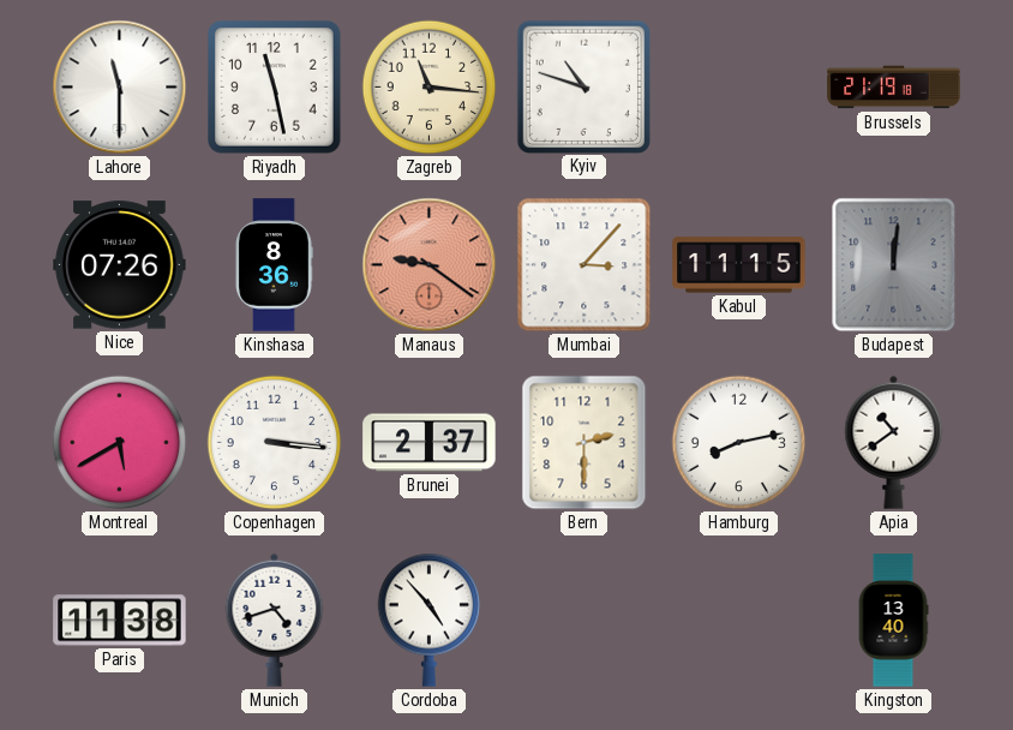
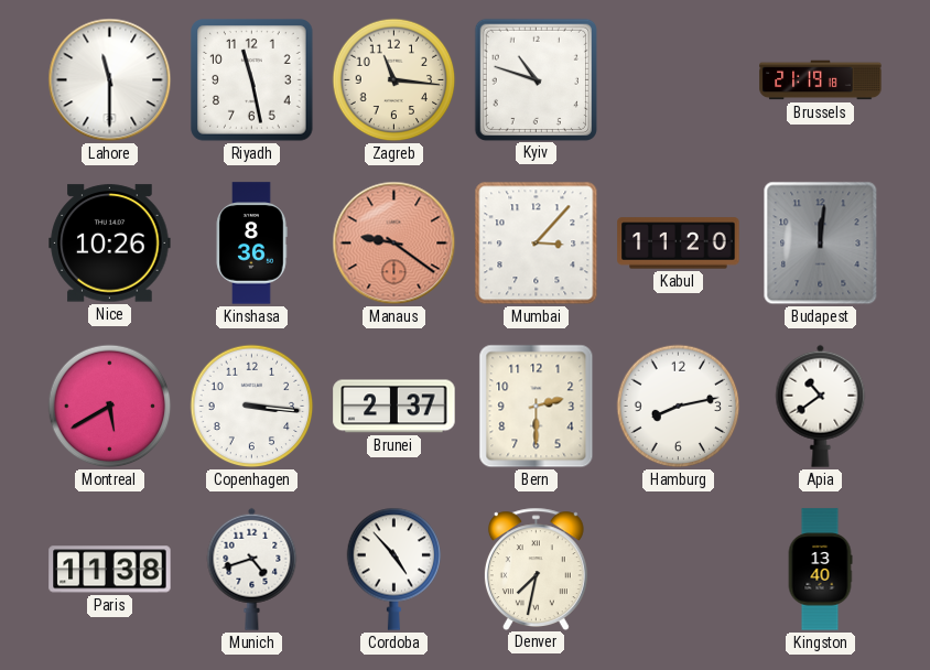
Nice: 07:26 -> 10:26 (110, 244)
Kabul: 11:15 -> 11:20 (679, 244)
Denver: none -> 7:32 (536, 569)
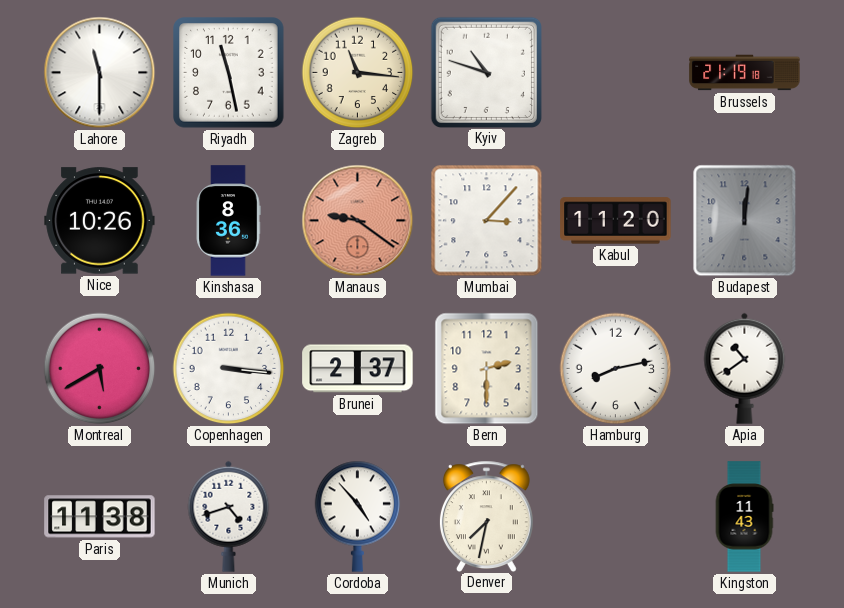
Kingston: 13:40 -> 11:43 (744, 517)
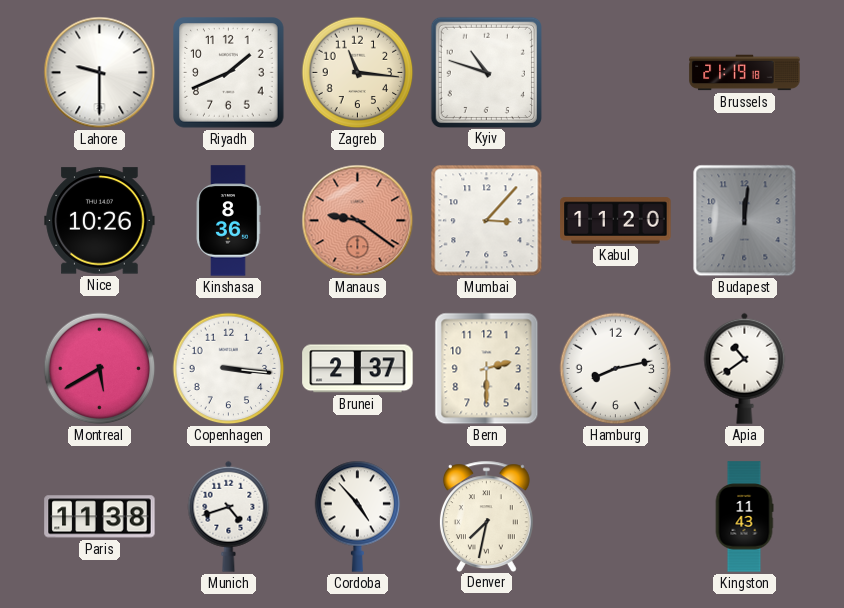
Lahore: 11:30 -> 9:30 (100, 73)
Riyadh: 11:28 -> 1:41 (229, 73)
